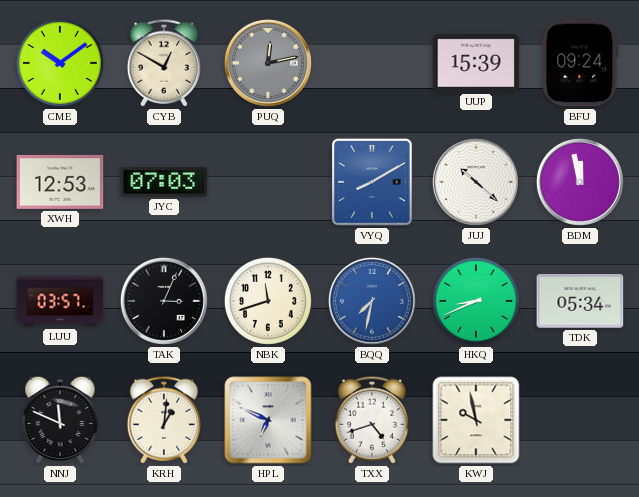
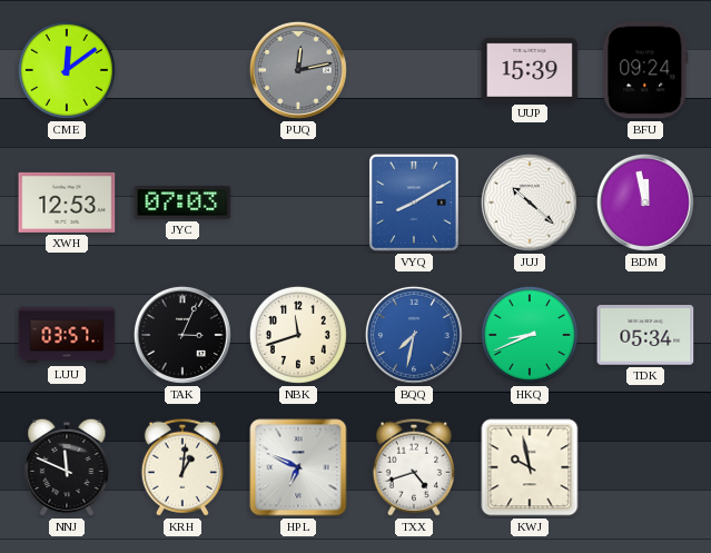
CME: 10:09 -> 12:09 (67, 70)
CYB: 12:50 -> none (163, 63)
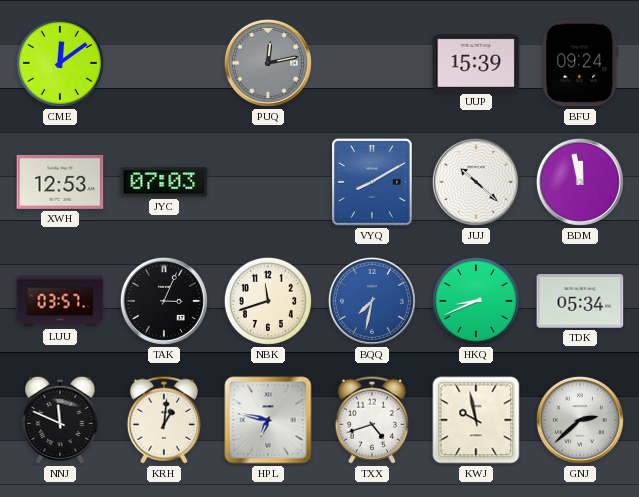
HPL: 6:49 -> 6:47 (268, 420)
GNJ: none -> 2:38 (580, 420)
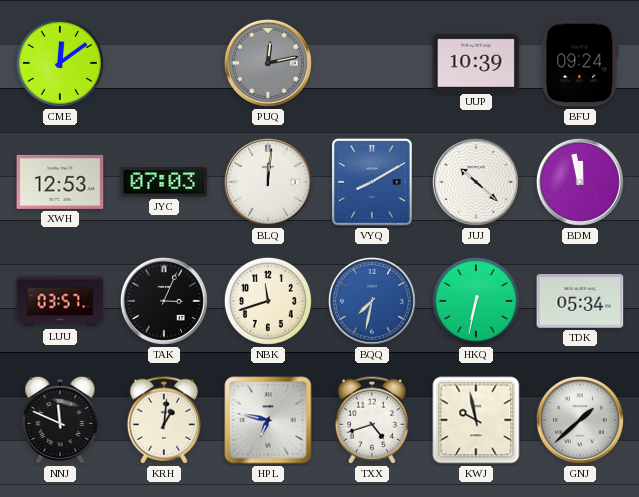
UUP: 15:39 -> 10:39 (476, 63)
BLQ: none -> 12:01 (268, 182)
HKQ: 8:41 -> 6:32 (476, 301)
GNJ: 2:38 -> 1:38 (580, 420)
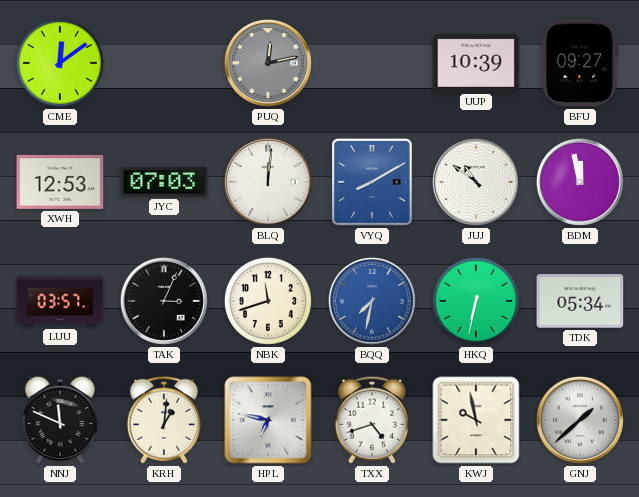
BFU: 09:24 -> 09:27 (580, 63)
JUJ: 10:22 -> 10:51 (476, 182)
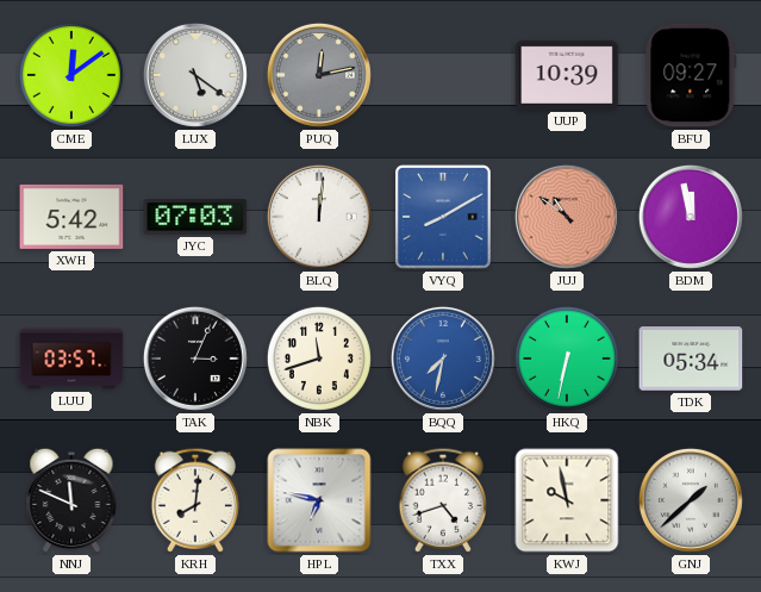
LUX: none -> 5:21 (195, 75)
XWH: 12:53 -> 5:42 (71, 217)
JUJ dial: white -> salmon (567, 217)
KRH: 1:01 -> 8:01 (194, 500)
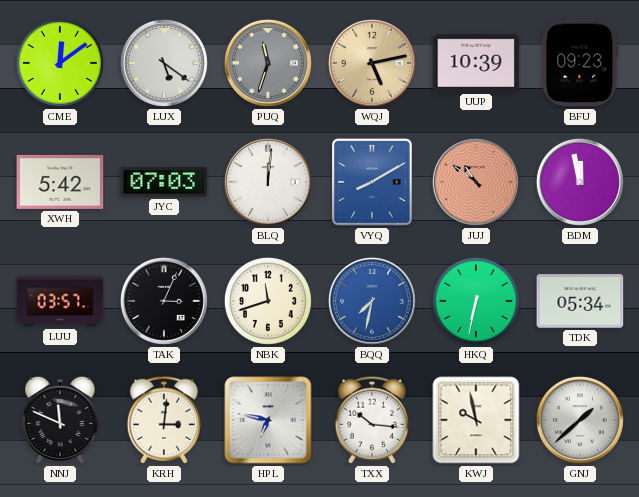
PUQ: 12:13 -> 11:33 (268, 63)
WQJ: none -> 5:13 (372, 63)
BFU: 09:27 -> 09:23 (580, 63)
KRH: 8:01 -> 3:01 (163, 420)
TXX: 4:42 -> 10:16 (371, 420)
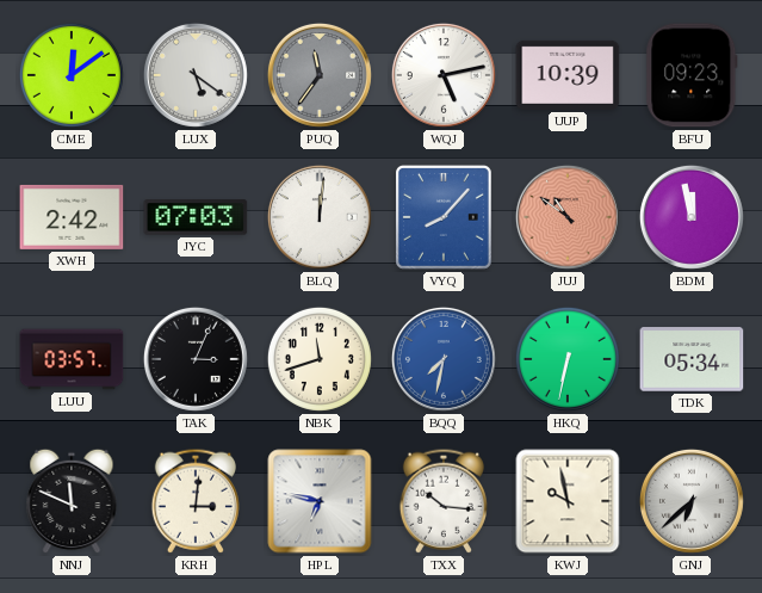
PUQ: 11:33 -> 11:36 (320, 75)
WQJ dial: champagne -> white (444, 75)
XWH: 5:42 -> 2:42 (72, 217)
VYQ: 8:10 -> 8:07 (445, 218)
GNJ: 1:38 -> 6:38 (692, 501)
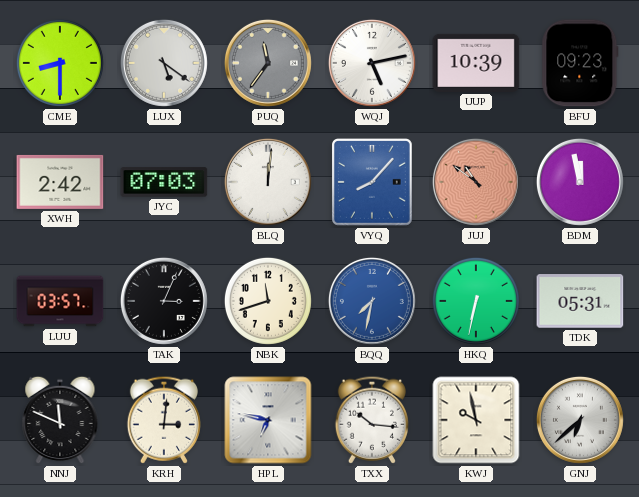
CME: 12:09 -> 8:30 (60, 63)
TDK: 05:34 -> 05:31 (580, 301)
